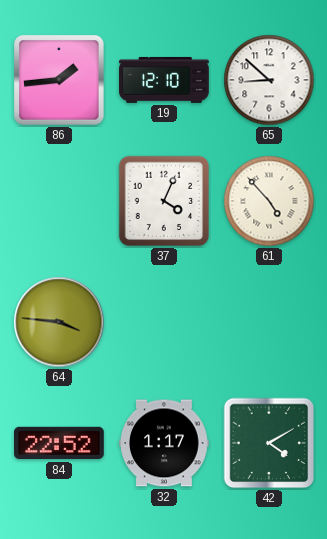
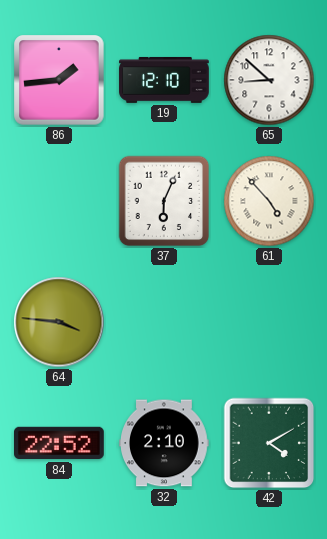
37: 4:04 -> 6:04 (164, 201)
32: 1:17 -> 2:10 (164, 443)
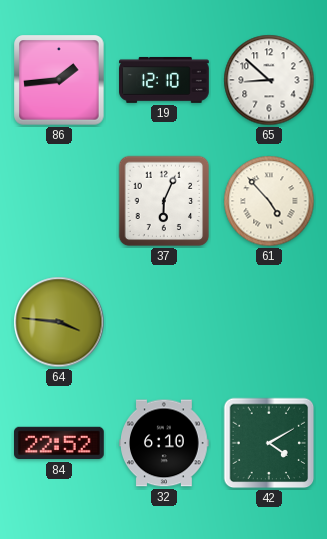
32: 2:10 -> 6:10 (164, 443)
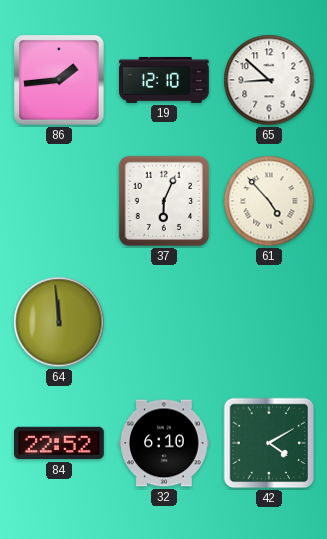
64: 3:46 -> 11:59 (59, 322)
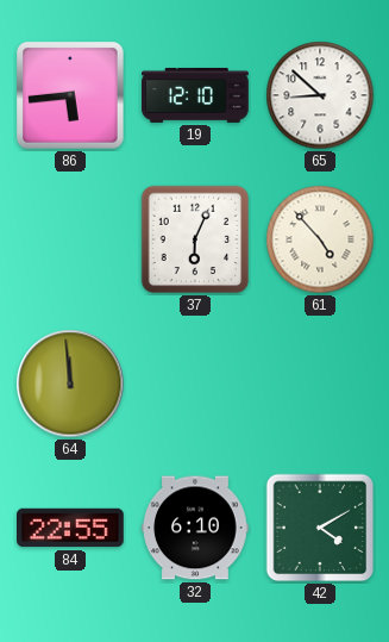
86: 1:44 -> 5:44 (70, 95)
84: 22:52 -> 22:55 (71, 528)
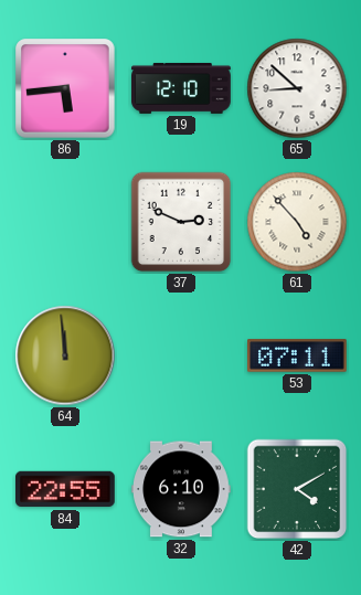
37: 6:04 -> 2:49 (181, 222)
53: none -> 07:11 (298, 355)
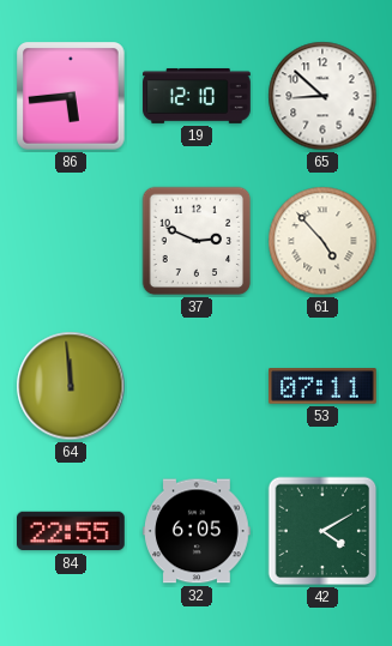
32: 6:10 -> 6:05 (197, 531)
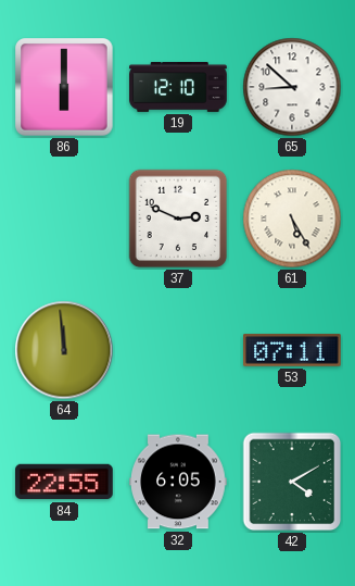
86: 5:44 -> 6:00 (64, 87)
61: 4:53 -> 5:25 (292, 219)
